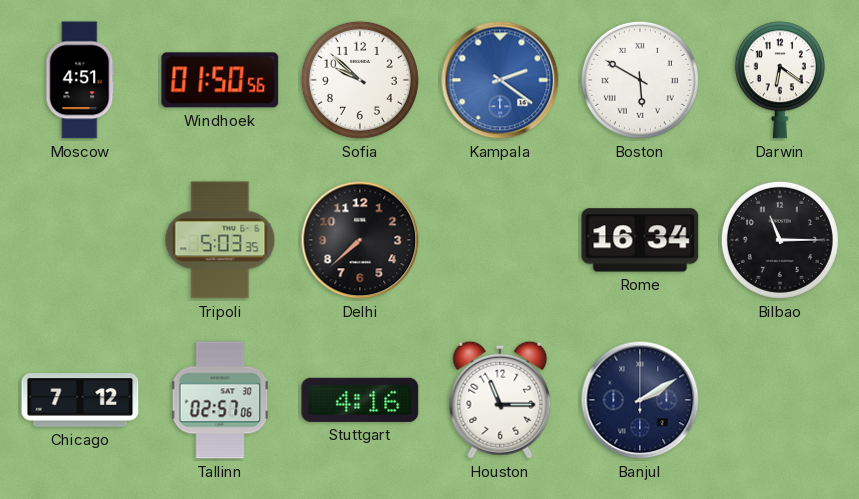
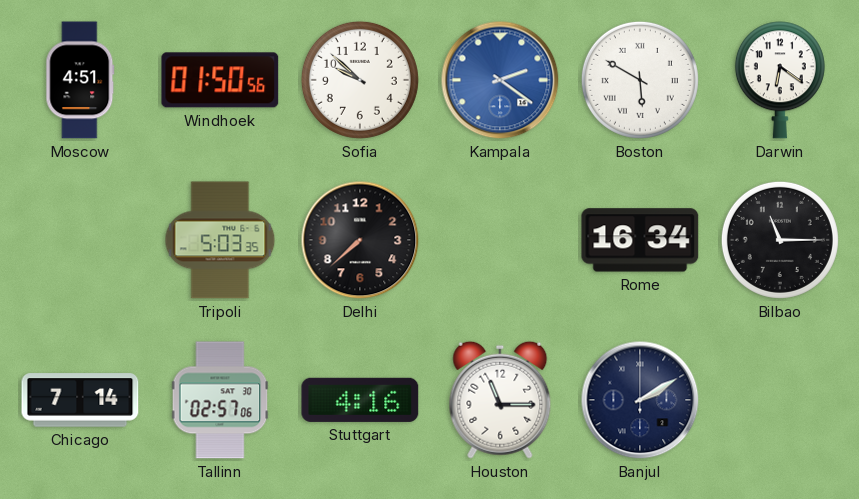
Chicago: 7:12 -> 7:14 (80, 400)
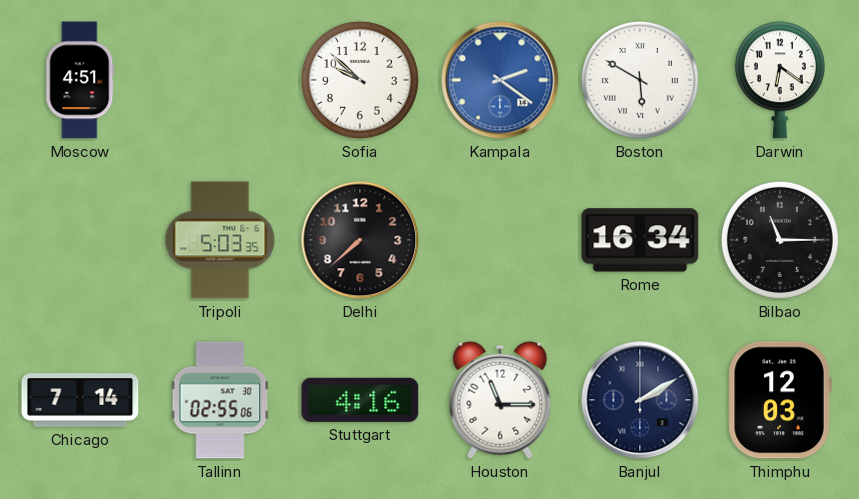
Windhoek: 01:50 -> none (220, 80)
Tallinn: 02:57 -> 02:55 (220, 400)
Thimphu: none -> 12:03 (780, 400)
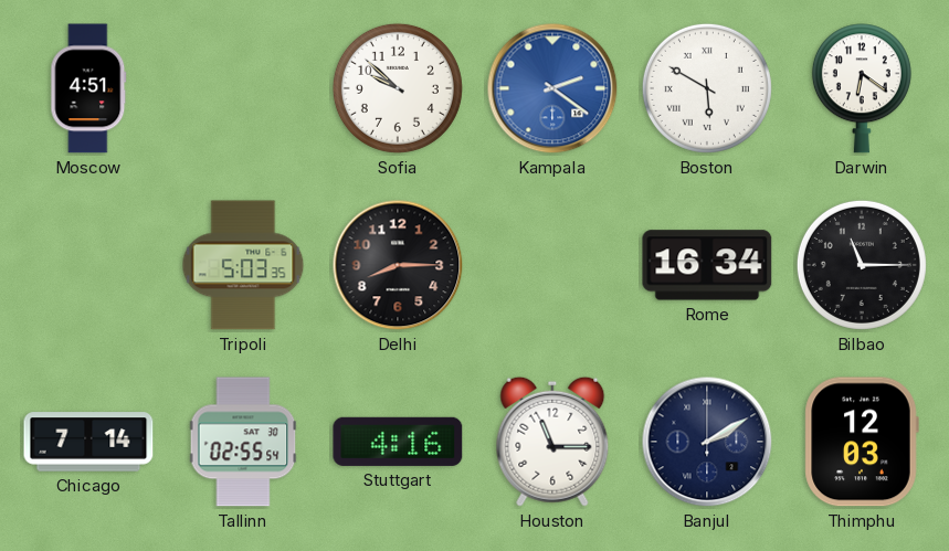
Delhi: 7:38 -> 8:15 (398, 265)
Tallinn: 02:55:06 -> 02:55:54 (243, 442)
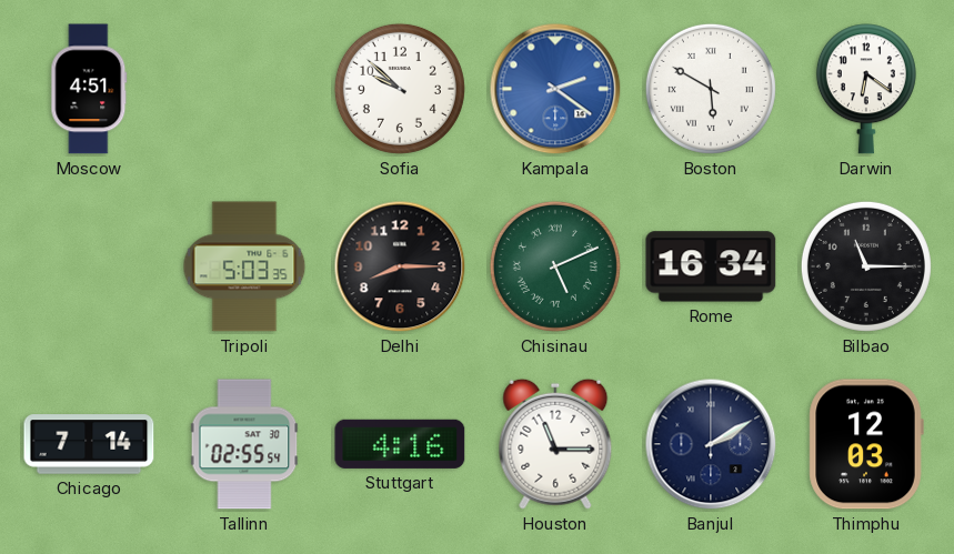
Chisinau: none -> 5:11 (555, 266)
